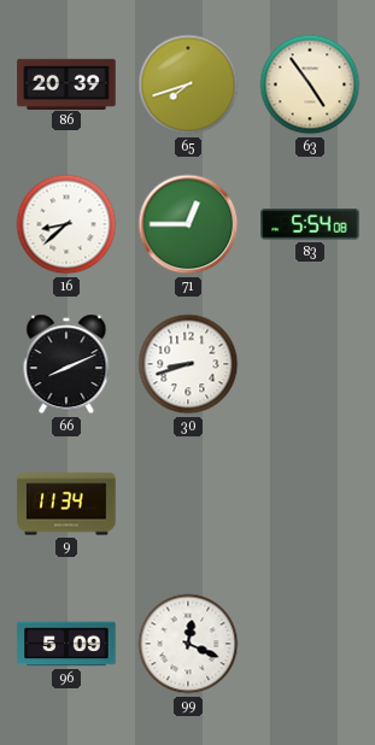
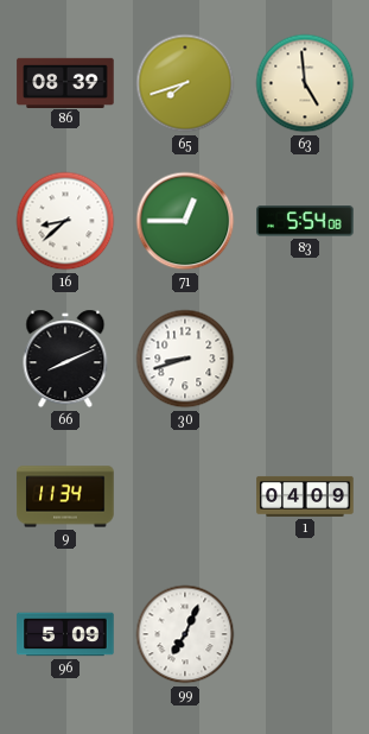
86: 20:39 -> 08:39 (65, 82)
63: 4:54 -> 4:59 (305, 83)
1: none -> 04:09 (305, 496)
99: 12:19 -> 7:04 (185, 634)
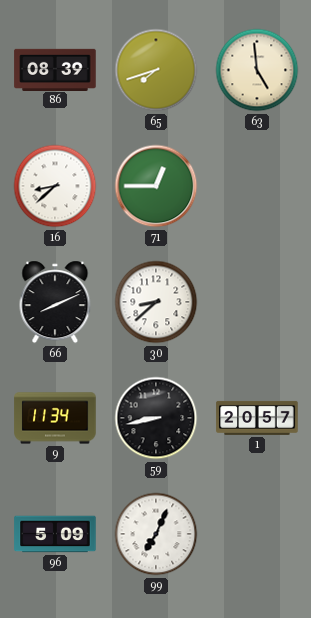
83: 5:54 -> none (305, 221)
30: 8:42 -> 8:38 (156, 302)
59: none -> 8:43 (156, 418)
1: 04:09 -> 20:57 (257, 418)
